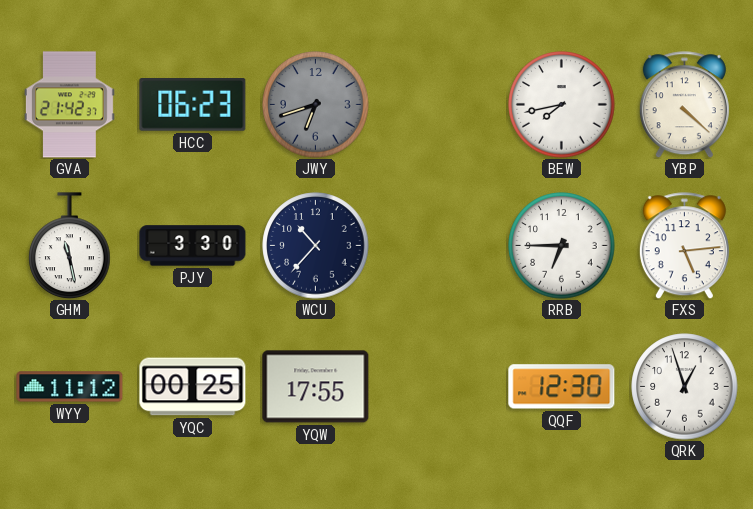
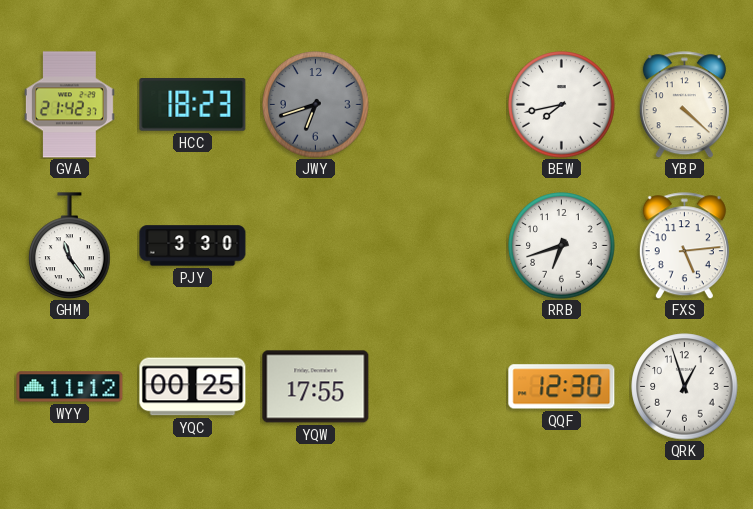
HCC: 06:23 -> 18:23 (193, 105)
GHM: 11:28 -> 11:24 (70, 246)
WCU: 10:37 -> none (316, 246)
RRB: 6:45 -> 6:42 (562, 246)
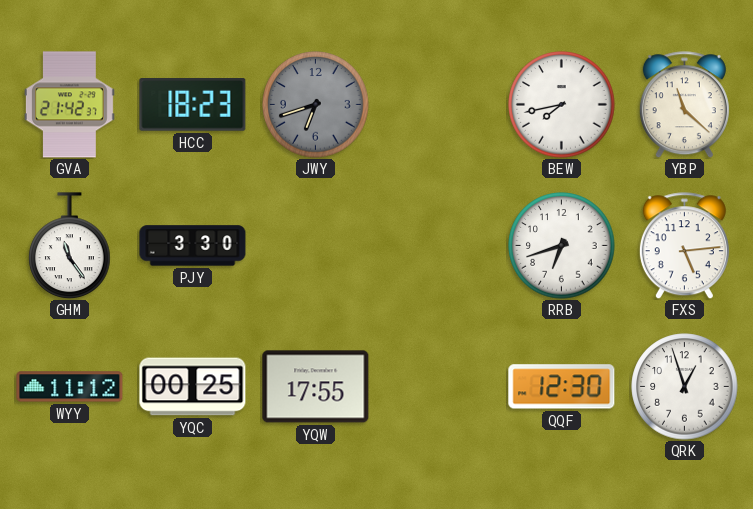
YBP: 4:22 -> 11:22 (684, 105)
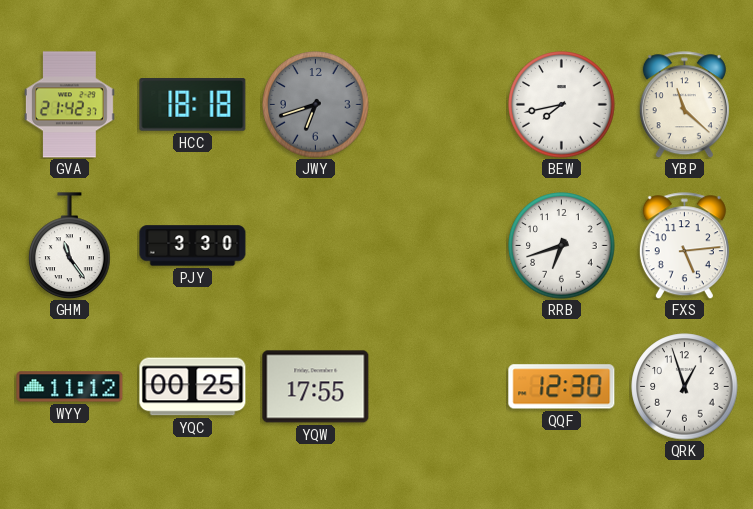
HCC: 18:23 -> 18:18 (193, 105)
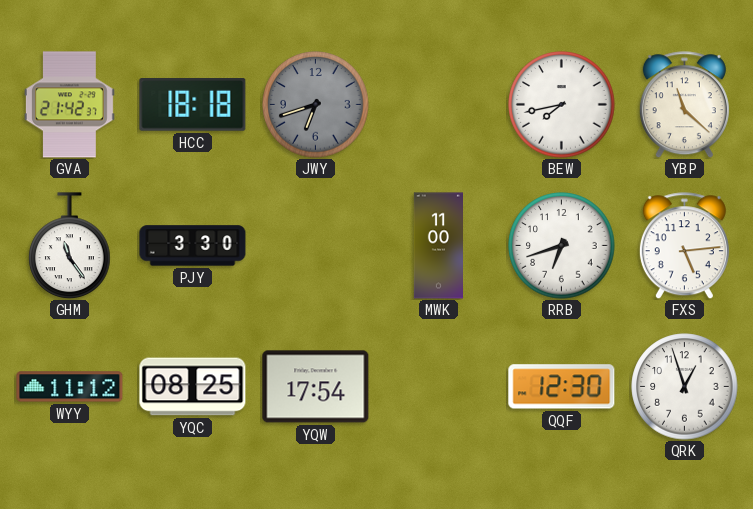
MWK: none -> 11:00 (438, 246)
YQC: 00:25 -> 08:25 (193, 387)
YQW: 17:55 -> 17:54 (316, 387)
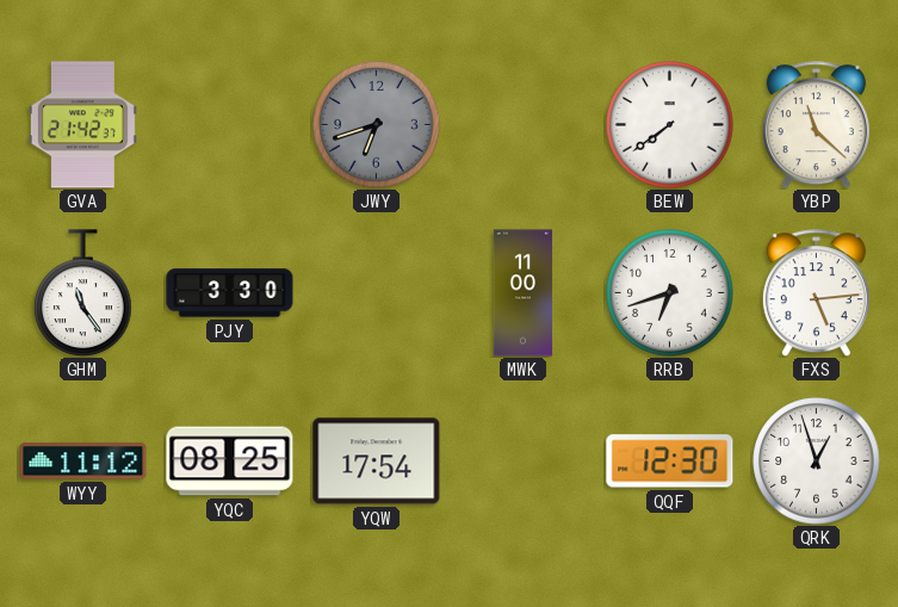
HCC: 18:18 -> none (193, 105)
BEW: 7:43 -> 7:39 (670, 125)
